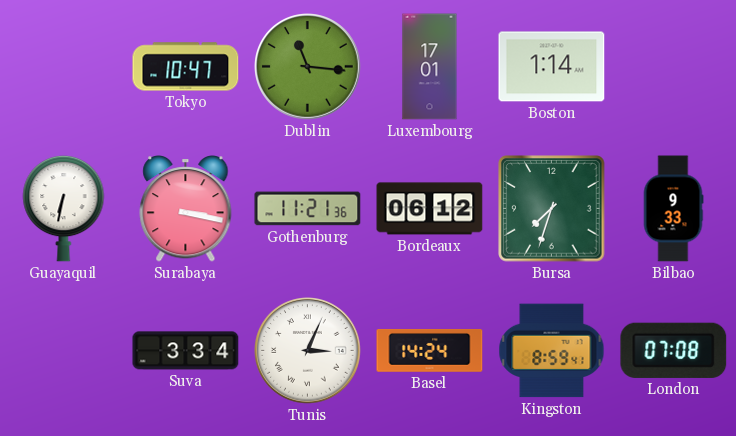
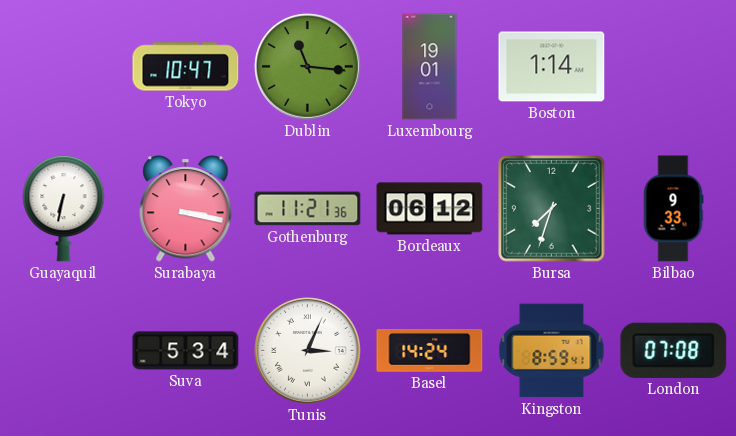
Luxembourg: 17:01 -> 19:01 (430, 67)
Suva: 3:34 -> 5:34 (186, 351)
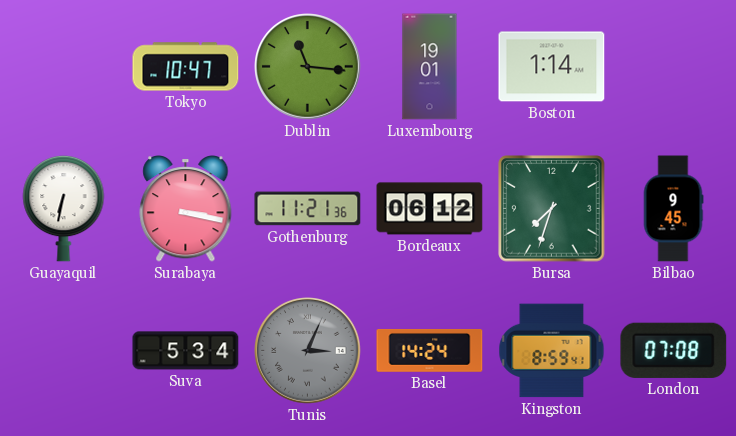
Bilbao: 9:33 -> 9:45 (673, 209)
Tunis dial: white -> grey (308, 351)
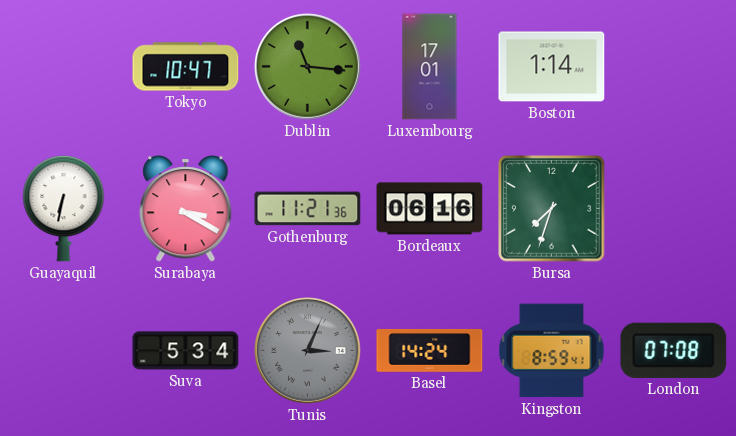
Luxembourg: 19:01 -> 17:01 (430, 67)
Surabaya: 3:17 -> 3:20 (186, 209)
Bordeaux: 06:12 -> 06:16 (430, 209)
Bilbao: 9:45 -> none (673, 209)
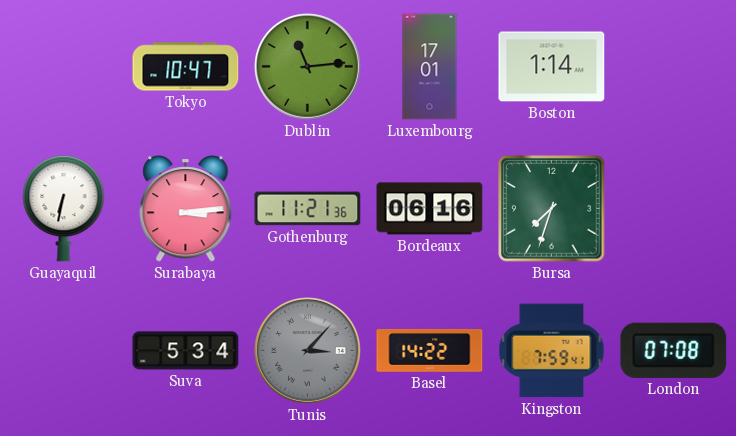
Dublin: 11:16 -> 11:14 (308, 67)
Surabaya: 3:20 -> 3:14 (186, 209)
Tunis: 3:04 -> 3:07 (308, 351)
Basel: 14:24 -> 14:22 (430, 351)
Kingston: 8:59 -> 7:59 (552, 351)
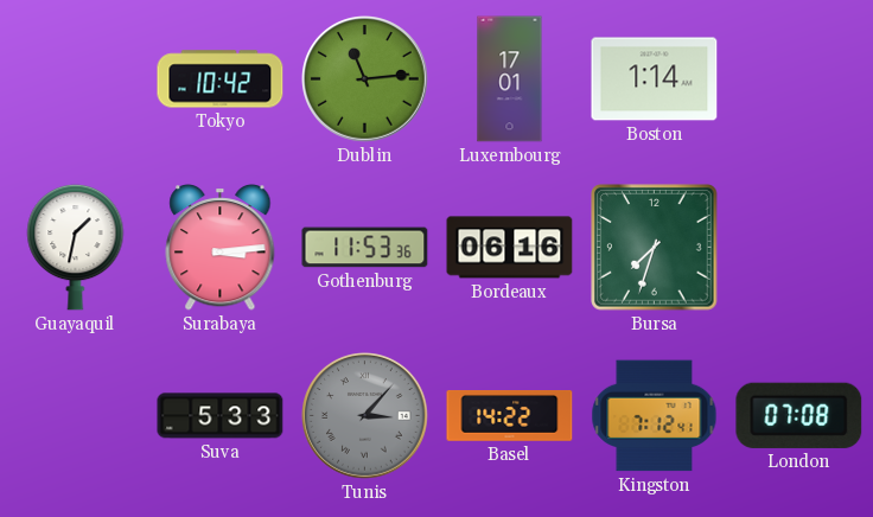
Tokyo: 10:47 -> 10:42 (221, 79)
Guayaquil: 6:32 -> 1:32 (76, 247)
Gothenburg: 11:21 -> 11:53 (365, 248)
Suva: 5:34 -> 5:33 (221, 416)
Kingston: 7:59 -> 7:12 (655, 416)
